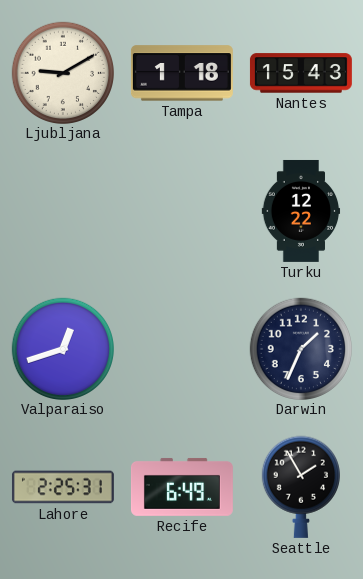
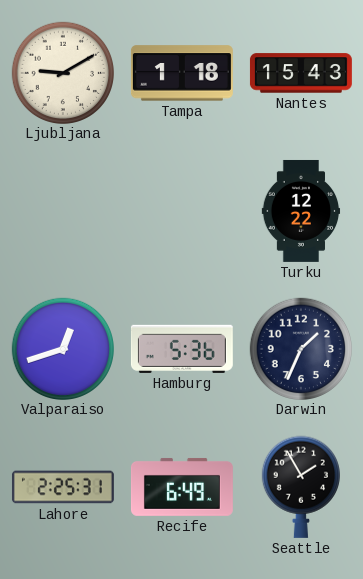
Hamburg: none -> 5:36 (182, 349)
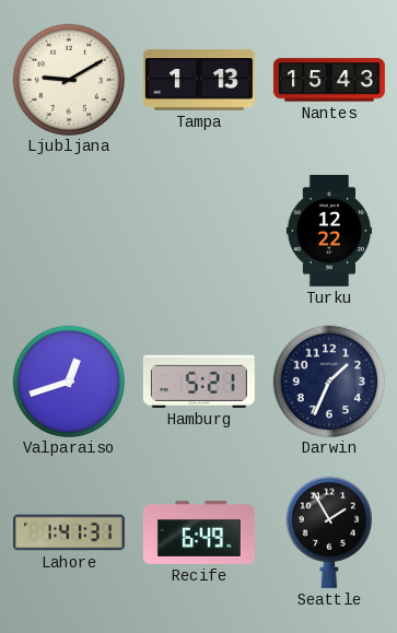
Tampa: 1:18 -> 1:13 (199, 80)
Hamburg: 5:36 -> 5:21 (199, 382)
Lahore: 2:25 -> 1:41 (69, 532)
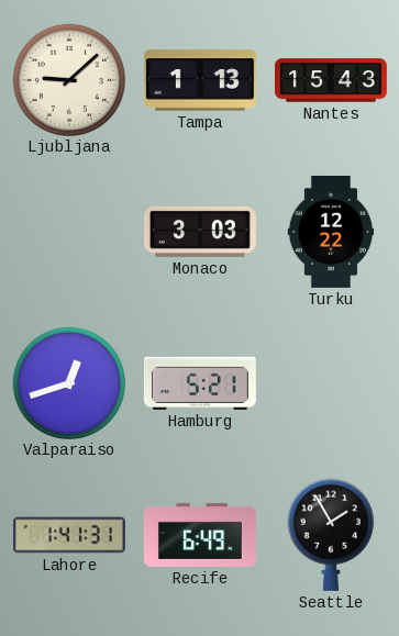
Ljubljana: 9:10 -> 9:08 (68, 79)
Monaco: none -> 3:03 (200, 232)
Darwin: 1:34 -> none (328, 380)
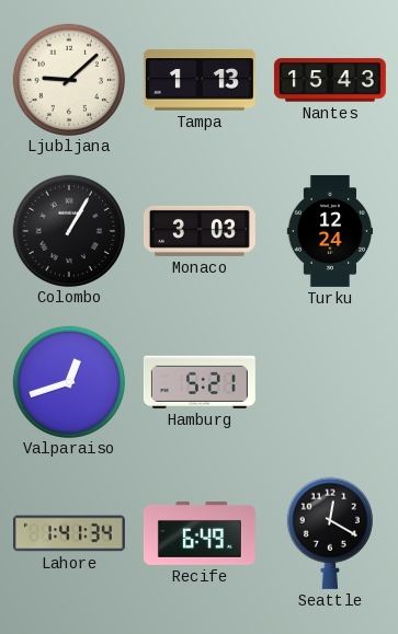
Colombo: none -> 1:05 (68, 230)
Turku: 12:22 -> 12:24 (330, 231)
Lahore: 1:41:31 -> 1:41:34 (69, 533)
Seattle: 1:55 -> 12:20 (329, 533)
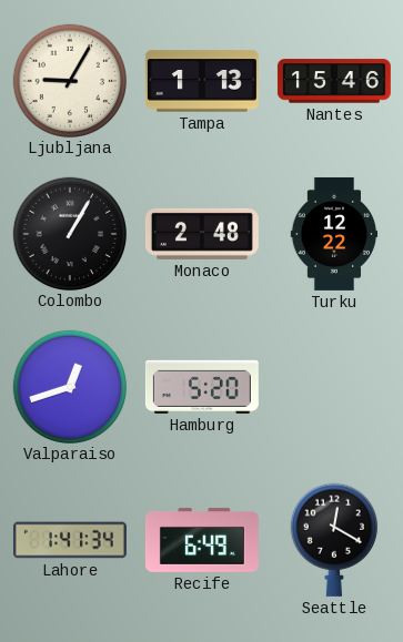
Ljubljana: 9:08 -> 9:05 (69, 80)
Nantes: 15:43 -> 15:46 (334, 81)
Monaco: 3:03 -> 2:48 (202, 234)
Turku: 12:24 -> 12:22 (334, 234)
Hamburg: 5:21 -> 5:20 (202, 387)
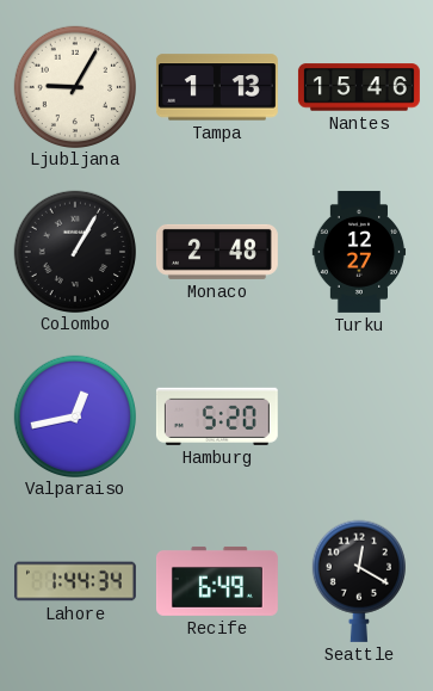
Turku: 12:22 -> 12:27 (359, 252)
Valparaiso: 12:42 -> 12:43 (74, 415)
Lahore: 1:41 -> 1:44 (75, 581)
